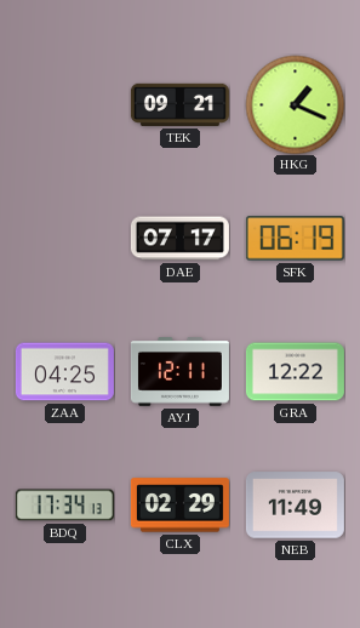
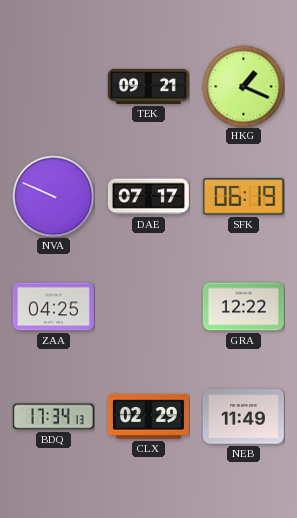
NVA: none -> 9:49 (53, 196)
AYJ: 12:11 -> none (179, 372)
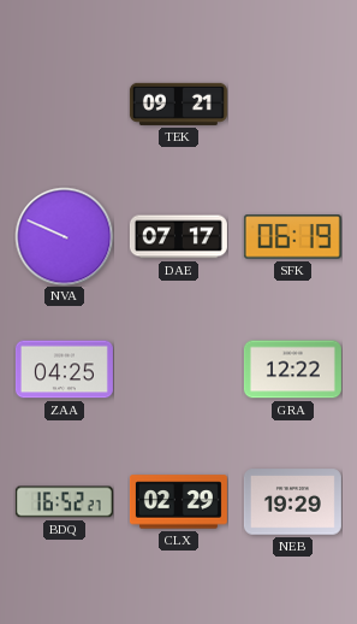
HKG: 1:19 -> none (243, 86)
BDQ: 17:34 -> 16:52 (64, 502)
NEB: 11:49 -> 19:29 (292, 502)
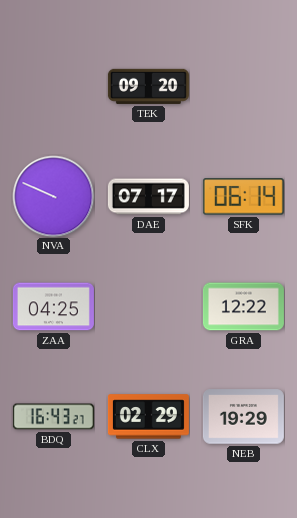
TEK: 09:21 -> 09:20 (148, 86)
SFK: 06:19 -> 06:14 (243, 197)
BDQ: 16:52 -> 16:43 (53, 417)
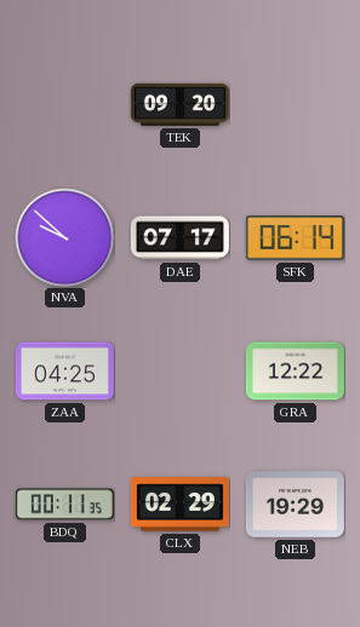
NVA: 9:49 -> 9:52 (64, 237)
BDQ: 16:43 -> 00:11 (64, 505)
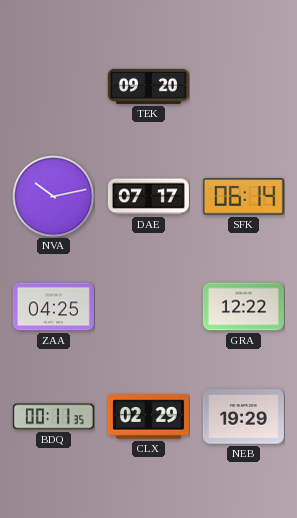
NVA: 9:52 -> 10:13 (53, 196)
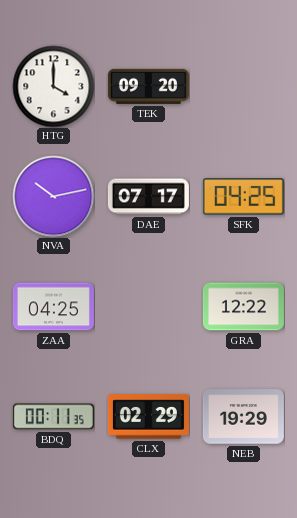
HTG: none -> 4:00 (53, 86)
SFK: 06:14 -> 04:25 (243, 197)
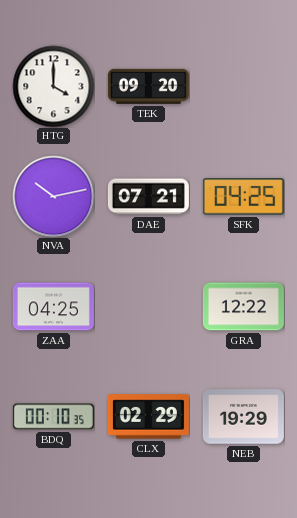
DAE: 07:17 -> 07:21 (148, 197)
BDQ: 00:11 -> 00:10 (53, 417)
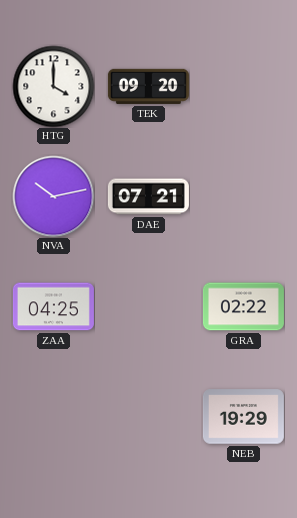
SFK: 04:25 -> none (243, 197)
GRA: 12:22 -> 02:22 (243, 307)
BDQ: 00:10 -> none (53, 417)
CLX: 02:29 -> none (148, 417)
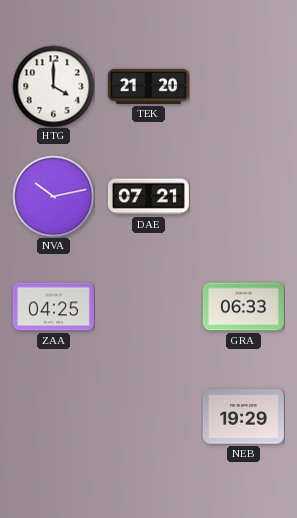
TEK: 09:20 -> 21:20 (148, 86)
GRA: 02:22 -> 06:33 (243, 307)
